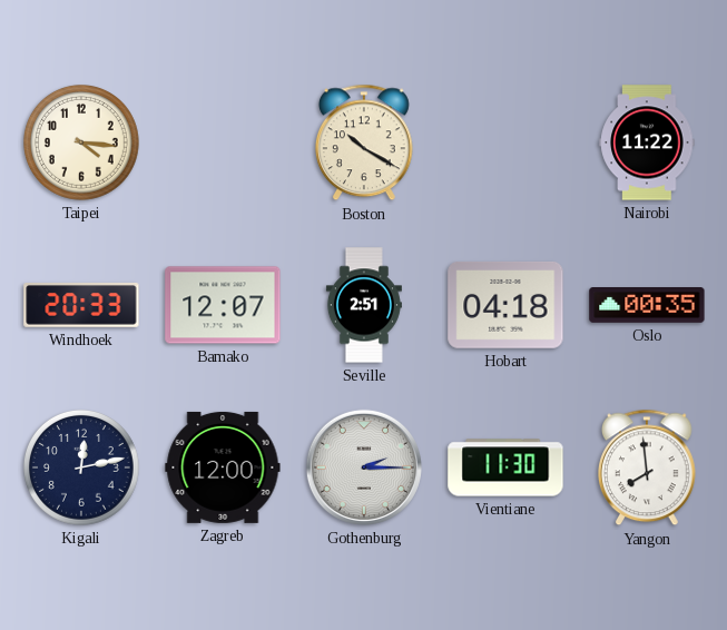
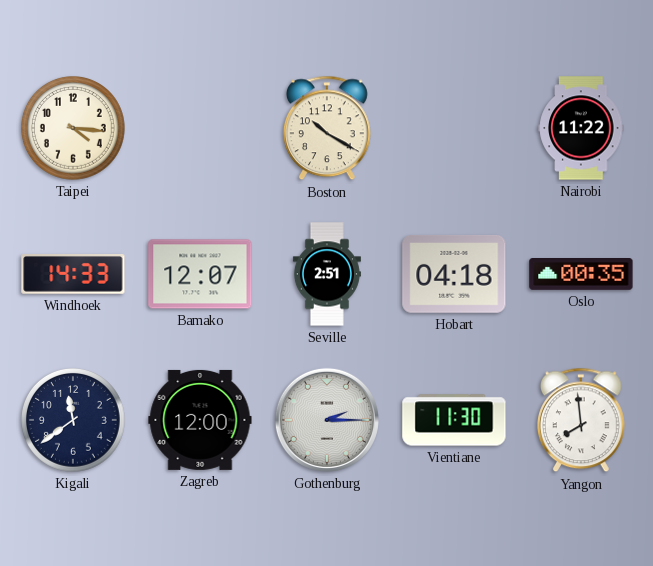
Windhoek: 20:33 -> 14:33 (73, 275)
Kigali: 12:13 -> 11:39 (74, 421)
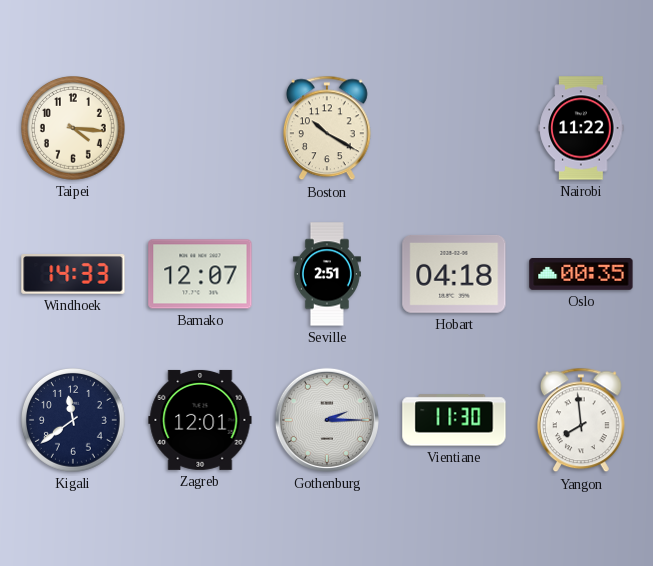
Zagreb: 12:00 -> 12:01 (200, 420)
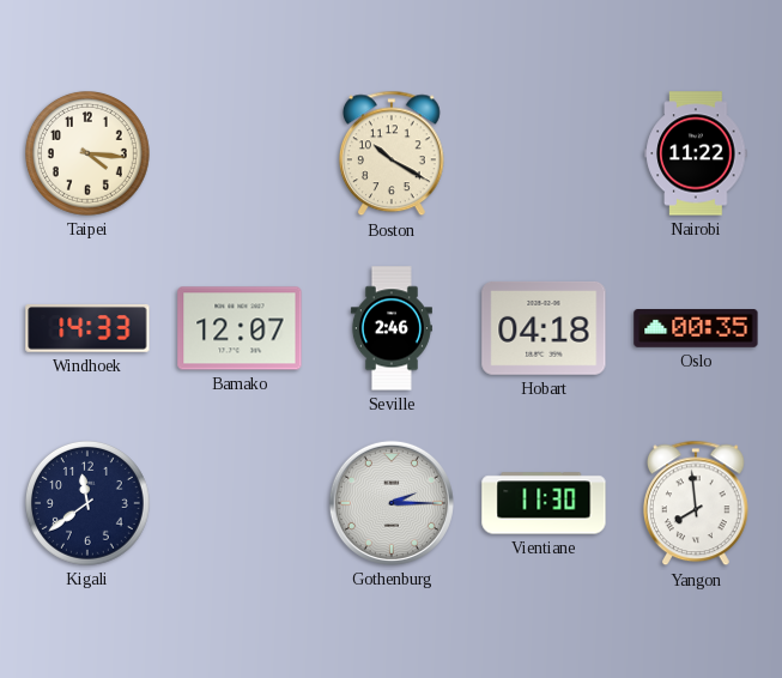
Seville: 2:51 -> 2:46 (392, 328)
Zagreb: 12:01 -> none (200, 420)
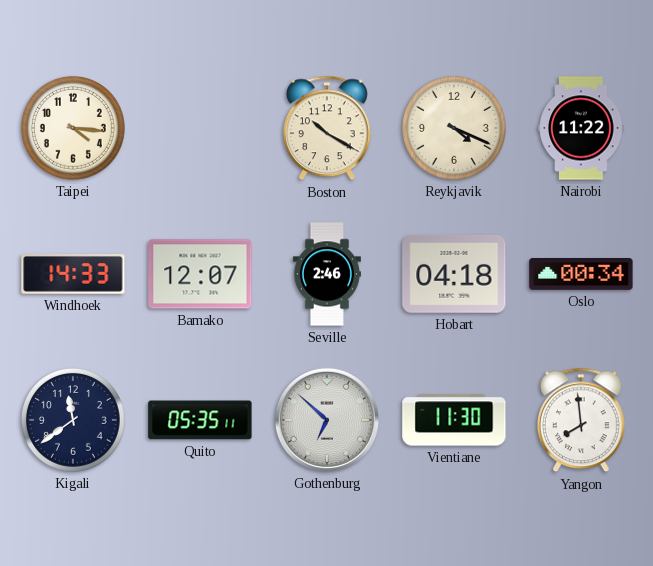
Reykjavik: none -> 4:19 (455, 129)
Oslo: 00:35 -> 00:34 (581, 275)
Quito: none -> 05:35 (200, 420)
Gothenburg: 2:15 -> 6:52 (327, 420)
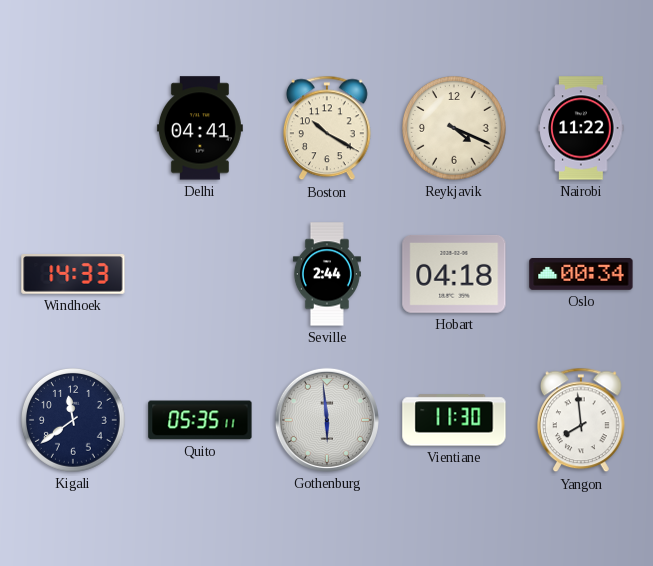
Taipei: 4:16 -> none (74, 129)
Delhi: none -> 04:41 (200, 128)
Bamako: 12:07 -> none (200, 274)
Seville: 2:46 -> 2:44 (327, 274)
Gothenburg: 6:52 -> 5:59 (327, 420)
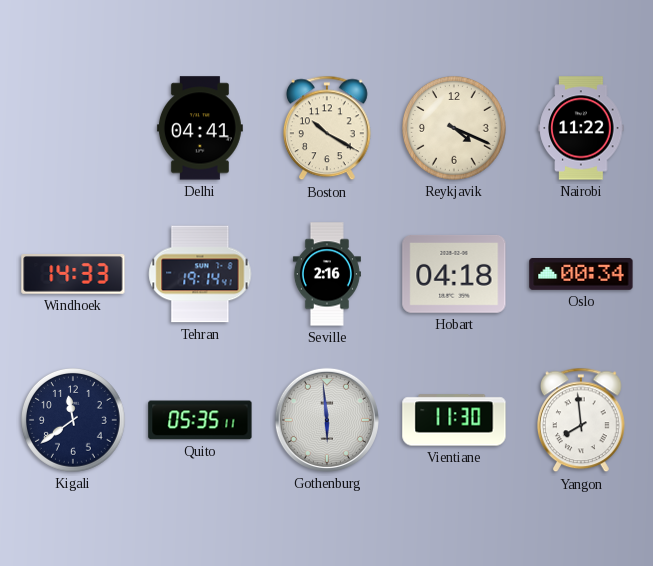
Tehran: none -> 19:14 (200, 274)
Seville: 2:44 -> 2:16 (327, 274)
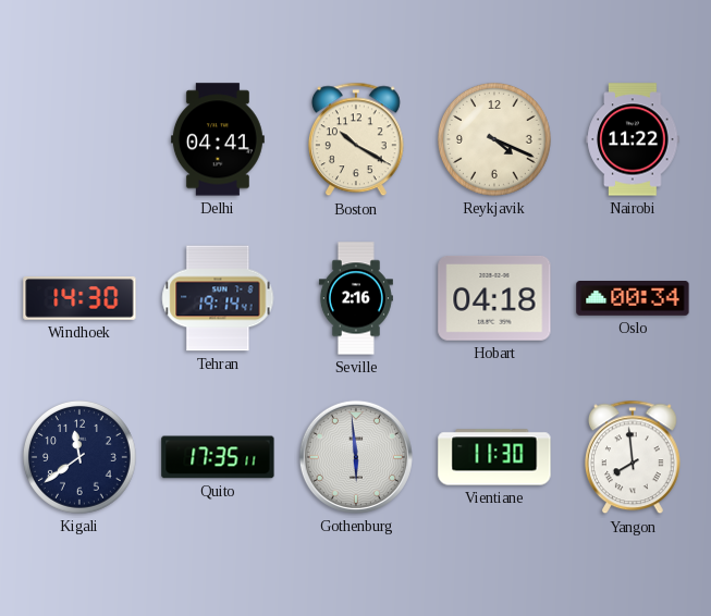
Windhoek: 14:33 -> 14:30 (79, 299)
Quito: 05:35 -> 17:35 (218, 457)
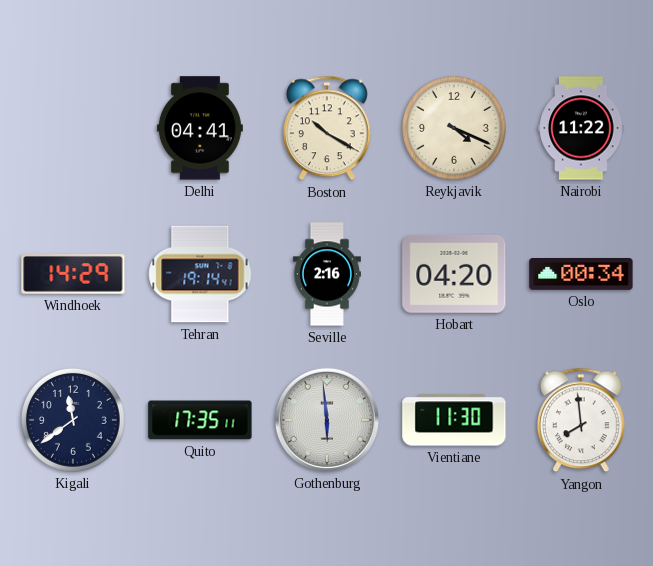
Windhoek: 14:30 -> 14:29 (73, 275)
Hobart: 04:18 -> 04:20 (454, 274)
